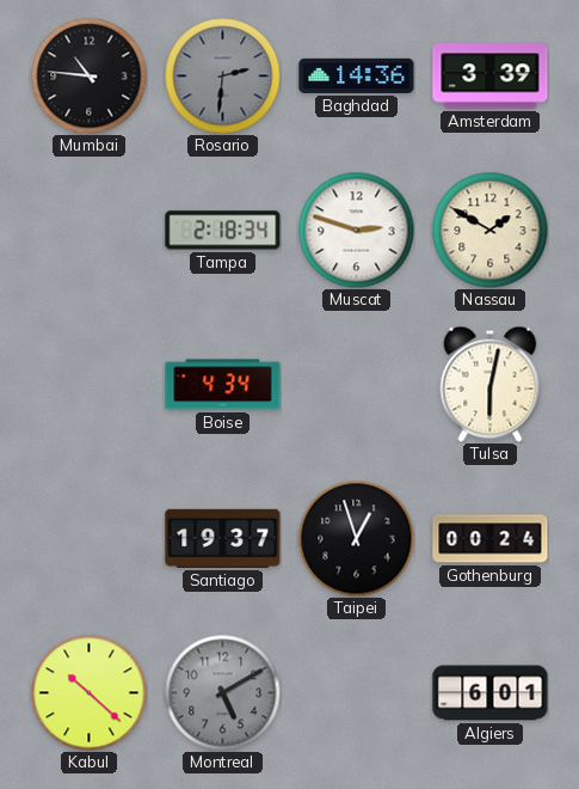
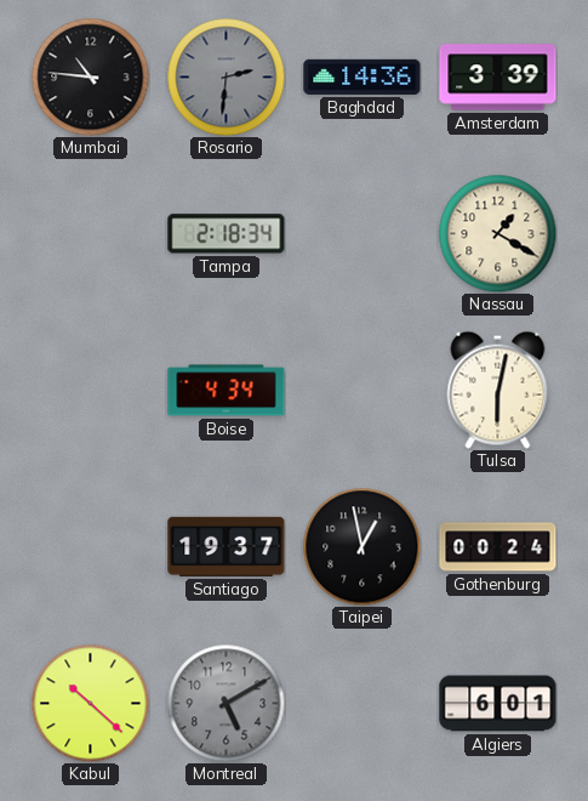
Muscat: 2:48 -> none (356, 230)
Nassau: 1:50 -> 1:20 (497, 233)
Taipei: 12:57 -> 12:58 (361, 546)
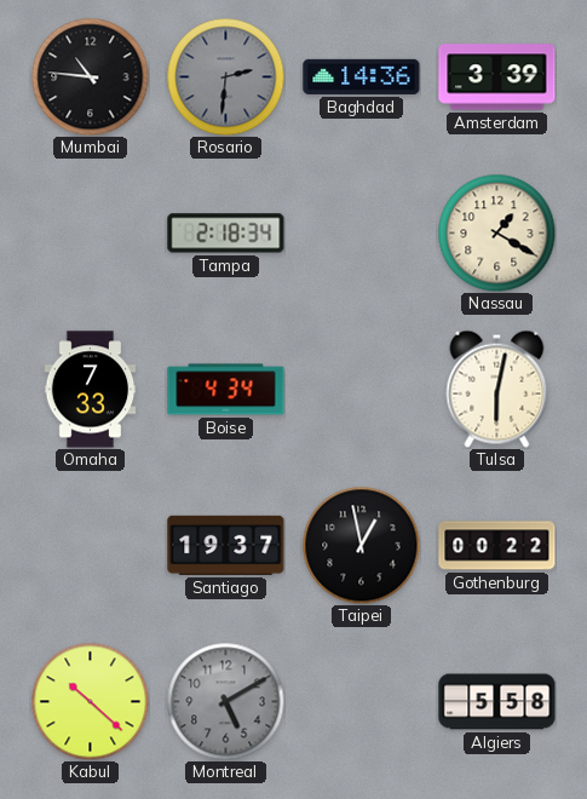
Omaha: none -> 7:33 (91, 390)
Gothenburg: 00:24 -> 00:22 (497, 546)
Algiers: 6:01 -> 5:58 (497, 702)
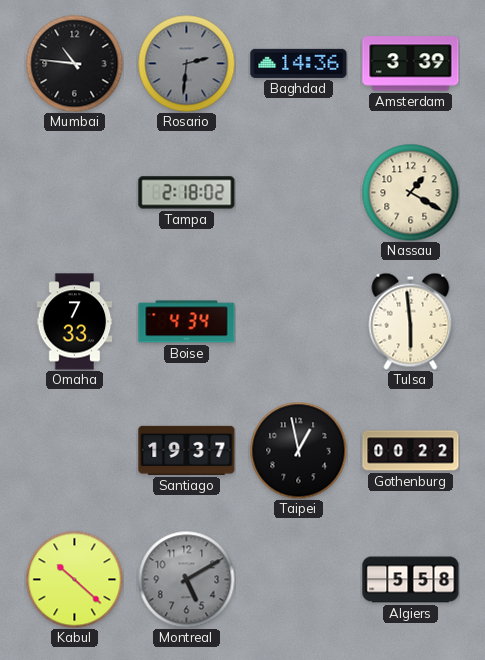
Tampa: 2:18:34 -> 2:18:02 (187, 193)
Tulsa: 6:02 -> 5:59 (411, 321)
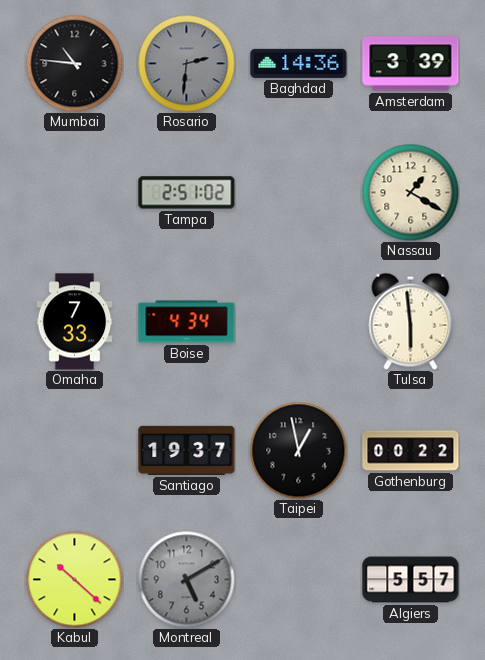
Tampa: 2:18 -> 2:51 (187, 193)
Algiers: 5:58 -> 5:57 (411, 580)
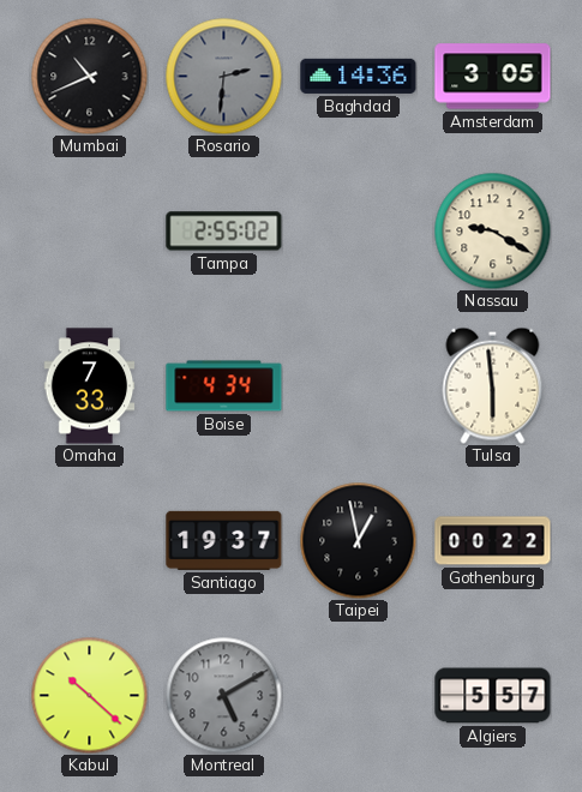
Mumbai: 10:46 -> 10:41 (89, 76)
Amsterdam: 3:39 -> 3:05 (493, 77)
Tampa: 2:51 -> 2:55 (224, 232)
Nassau: 1:20 -> 9:20 (492, 230)
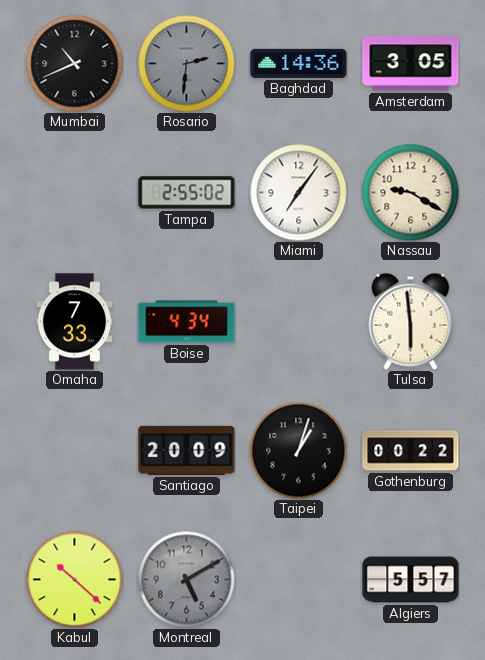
Miami: none -> 7:06 (298, 192)
Santiago: 19:37 -> 20:09 (187, 450)
Taipei: 12:58 -> 1:03 (298, 450)
